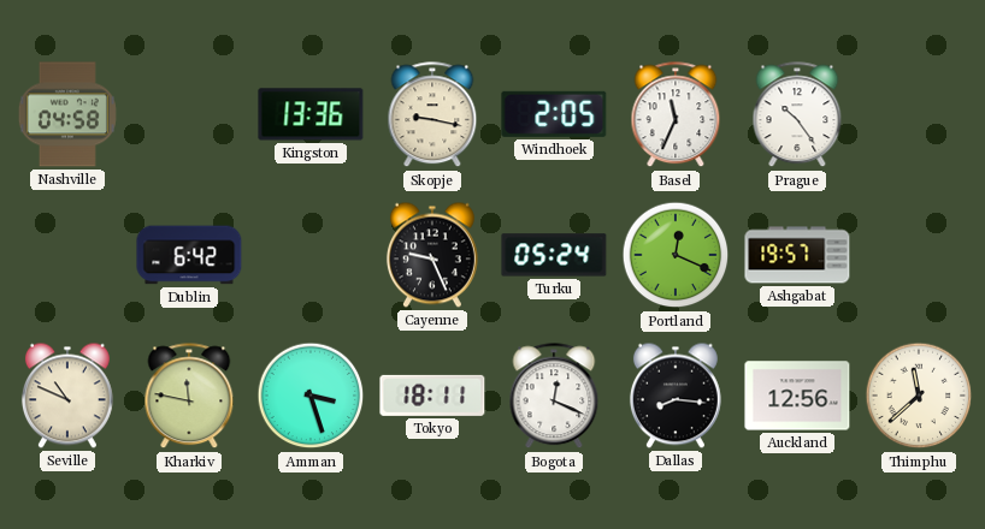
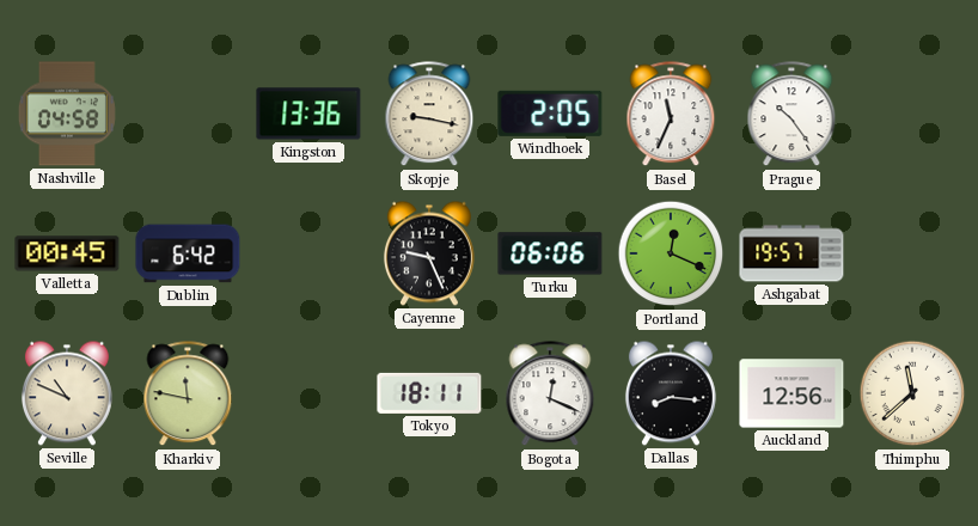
Valletta: none -> 00:45 (67, 253)
Turku: 05:24 -> 06:06 (550, 253)
Amman: 3:27 -> none (311, 396)
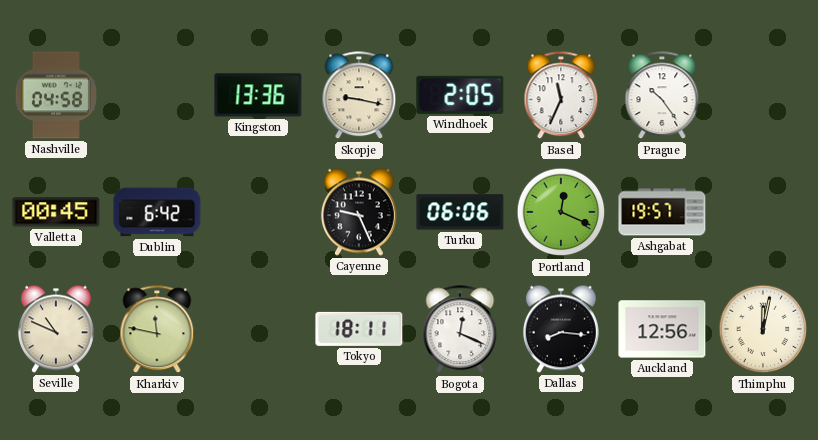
Thimphu: 11:38 -> 12:02 (763, 329)
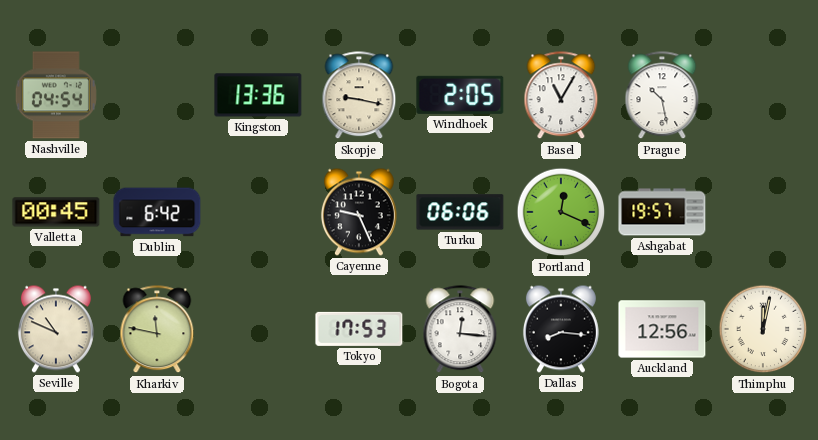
Nashville: 04:58 -> 04:54 (56, 95)
Basel: 11:34 -> 11:05 (561, 96)
Prague: 10:24 -> 10:28 (662, 96)
Tokyo: 18:11 -> 17:53 (359, 329)
Bogota: 12:19 -> 12:16 (460, 330)
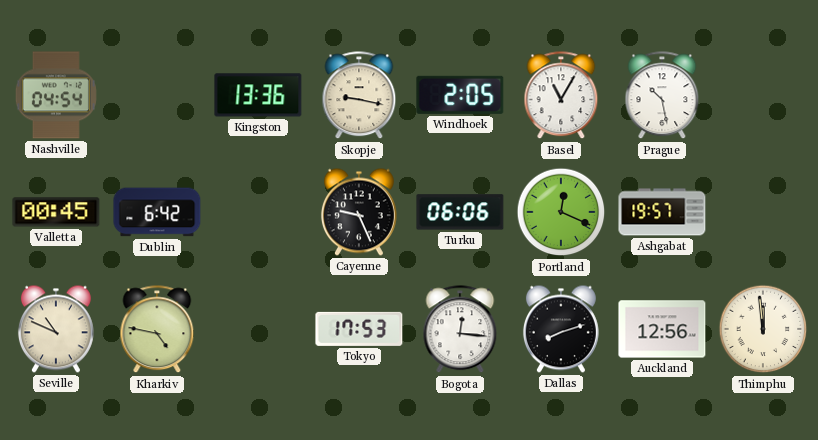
Kharkiv: 11:47 -> 4:47 (157, 330)
Dallas: 8:16 -> 8:12 (561, 329)
Thimphu: 12:02 -> 11:59 (763, 329)
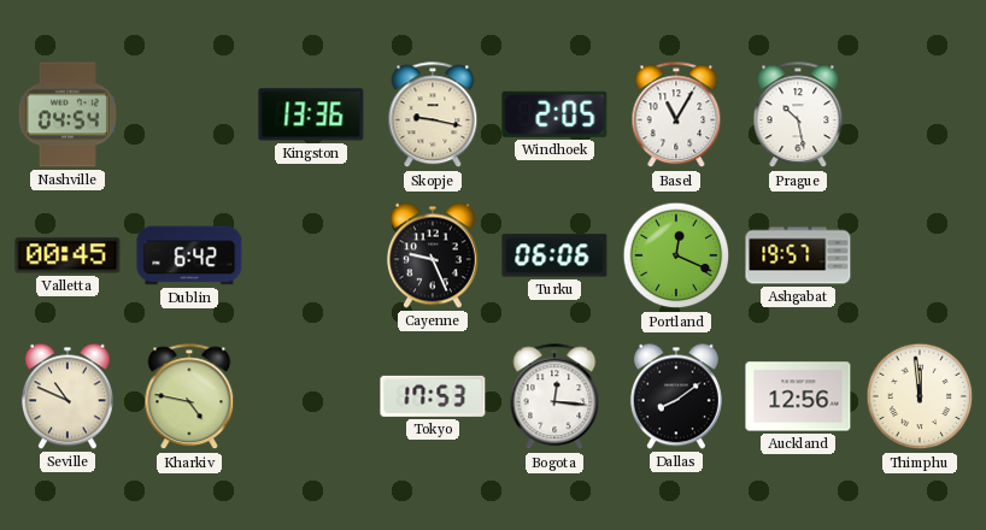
Dallas: 8:12 -> 8:09 (676, 396)
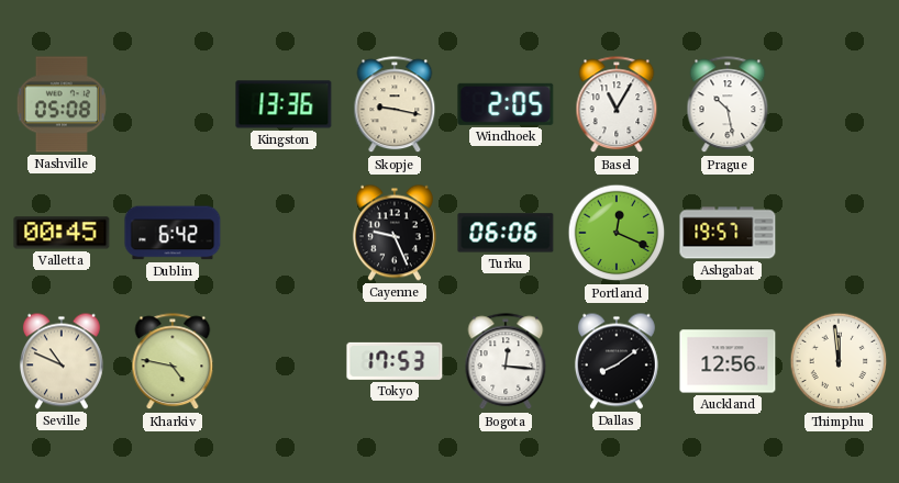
Nashville: 04:54 -> 05:08 (62, 104)
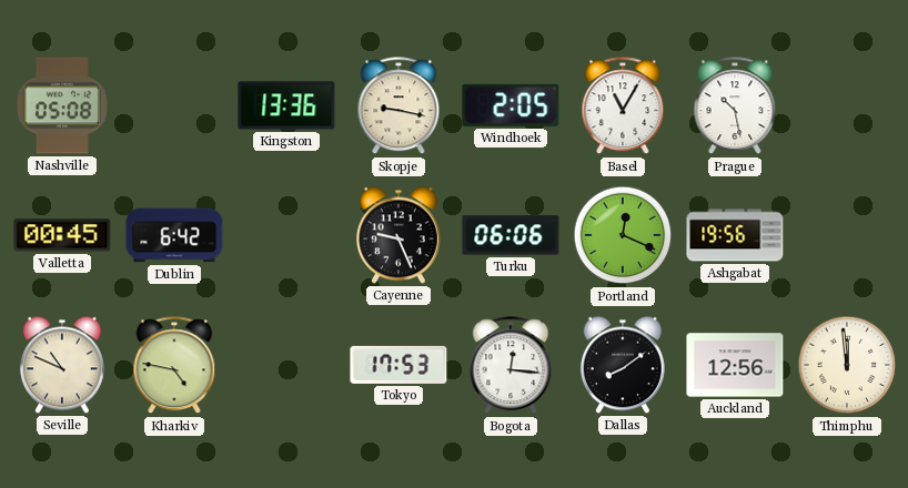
Ashgabat: 19:57 -> 19:56 (735, 235)
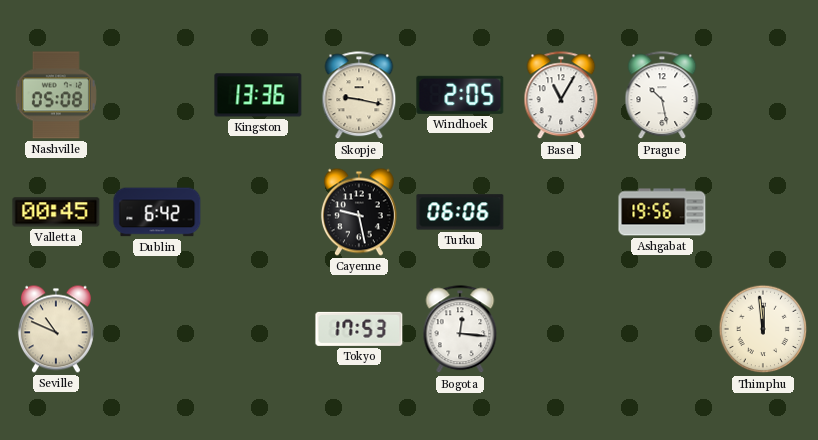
Cayenne: 9:26 -> 9:28 (359, 212)
Portland: 12:19 -> none (623, 235)
Kharkiv: 4:47 -> none (174, 366)
Dallas: 8:09 -> none (623, 365)
Auckland: 12:56 -> none (735, 365)
